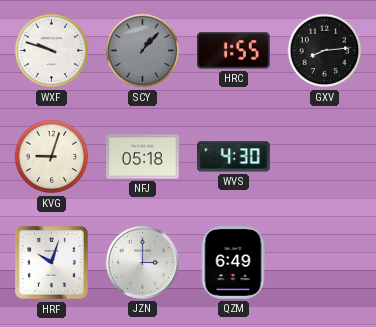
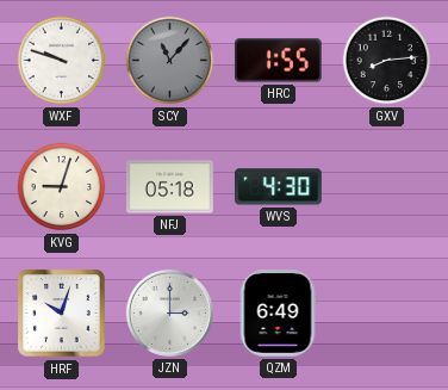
SCY: 1:07 -> 11:07 (170, 61)
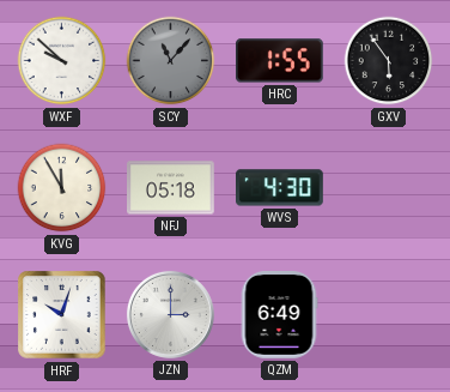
WXF: 9:48 -> 9:52 (62, 61)
GXV: 8:14 -> 5:54 (389, 61)
KVG: 9:03 -> 11:55 (62, 188)
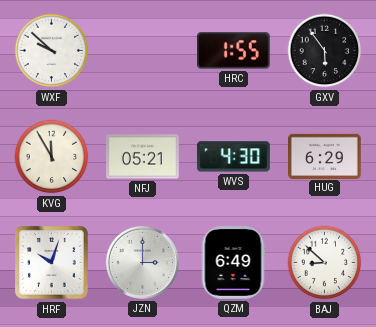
SCY: 11:07 -> none (171, 61)
NFJ: 05:18 -> 05:21 (143, 157)
HUG: none -> 6:29 (325, 156)
BAJ: none -> 8:52 (325, 263)
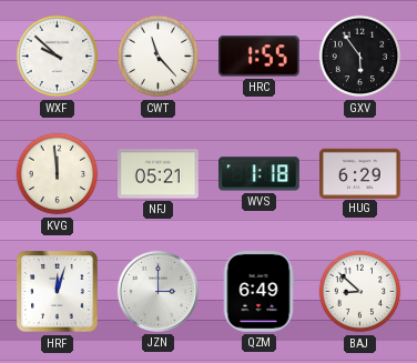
CWT: none -> 11:23 (159, 57)
KVG: 11:55 -> 11:59 (58, 174)
WVS: 4:30 -> 1:18 (260, 174)
HRF: 10:03 -> 12:03 (58, 292)
